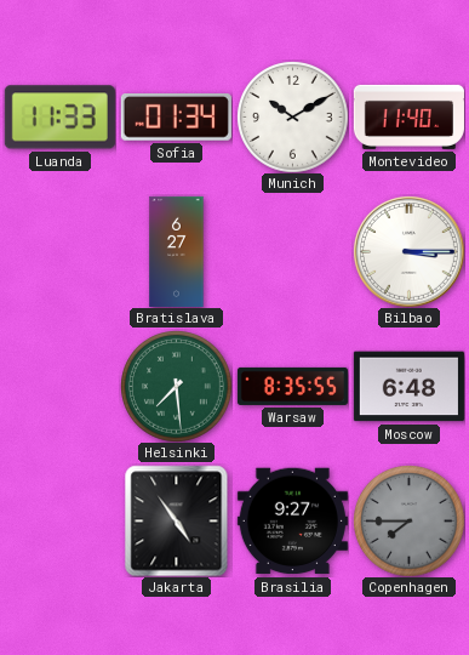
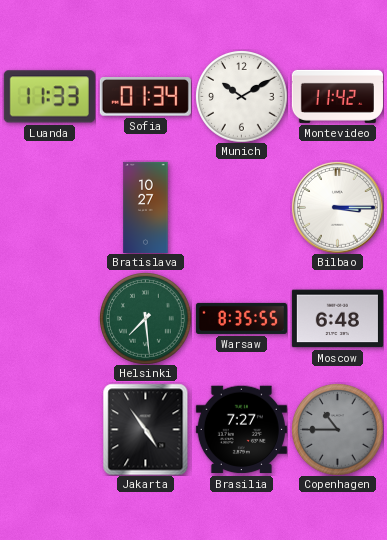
Montevideo: 11:40 -> 11:42 (337, 96)
Bratislava: 6:27 -> 10:27 (146, 207)
Brasilia: 9:27 -> 7:27 (241, 430)
Copenhagen: 7:45 -> 10:45 (338, 430)
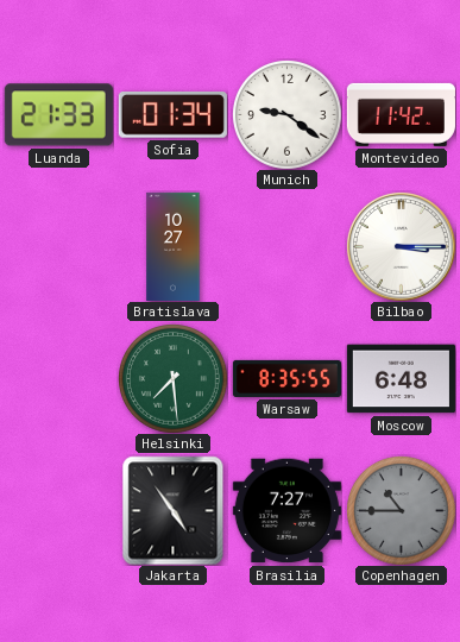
Luanda: 11:33 -> 21:33 (58, 115)
Munich: 10:10 -> 9:21 (288, 115)
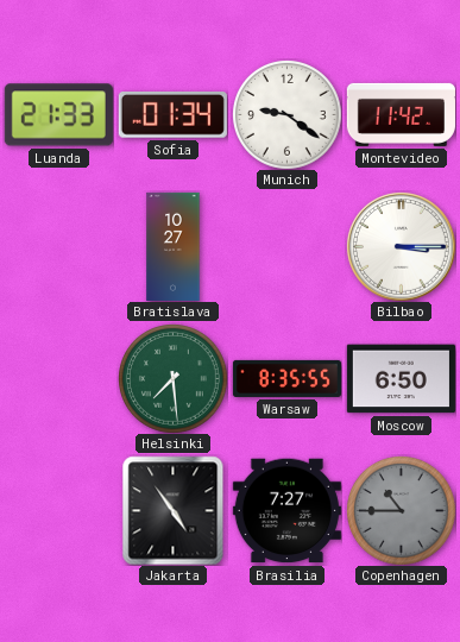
Moscow: 6:48 -> 6:50 (401, 379)
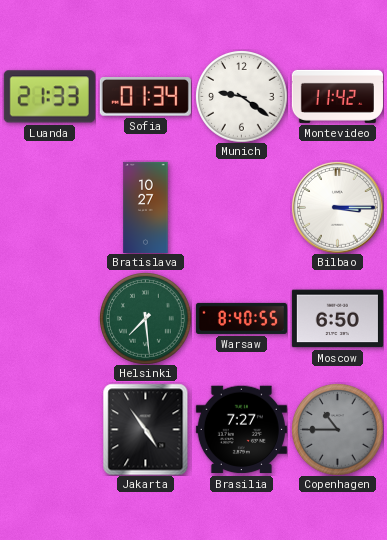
Warsaw: 8:35 -> 8:40 (241, 318)
